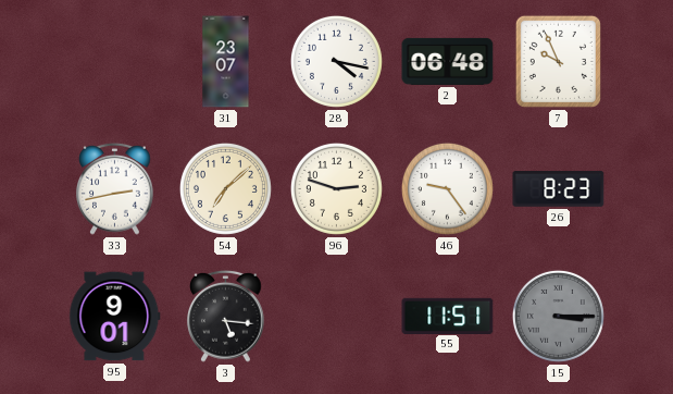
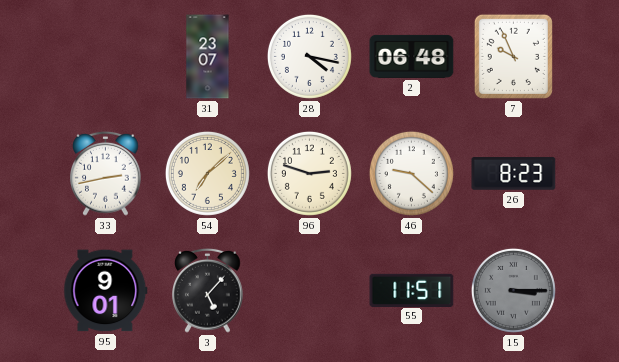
46: 9:24 -> 9:22 (411, 173)
3: 5:16 -> 5:07 (208, 290)
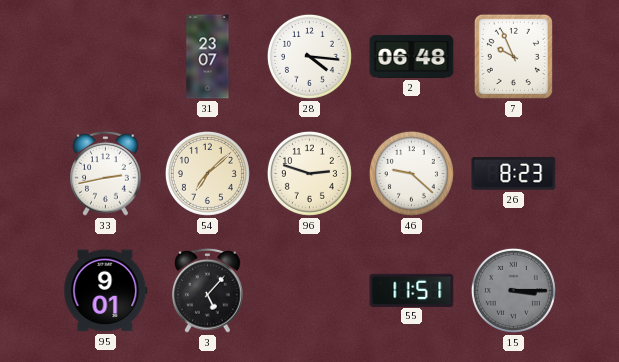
28: 4:17 -> 4:16 (309, 56)
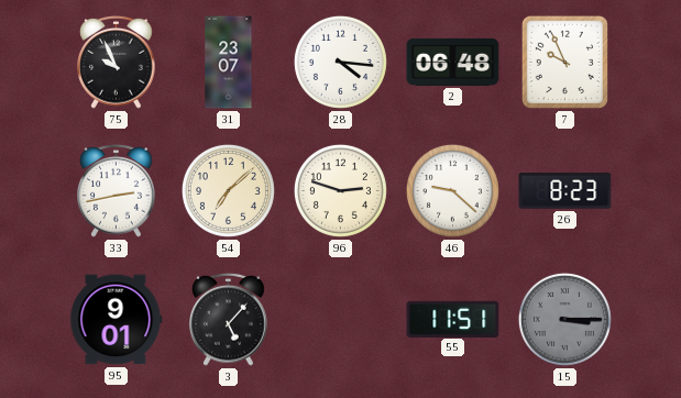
75: none -> 9:56 (117, 62)
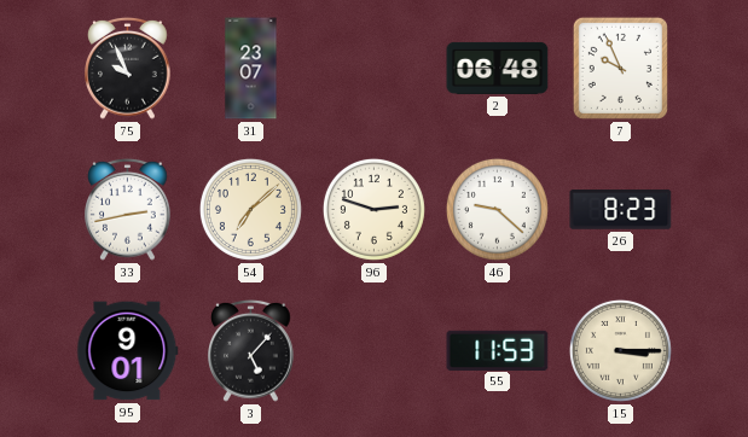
28: 4:16 -> none (340, 62)
55: 11:51 -> 11:53 (498, 350)
15 dial: grey -> cream (620, 350)
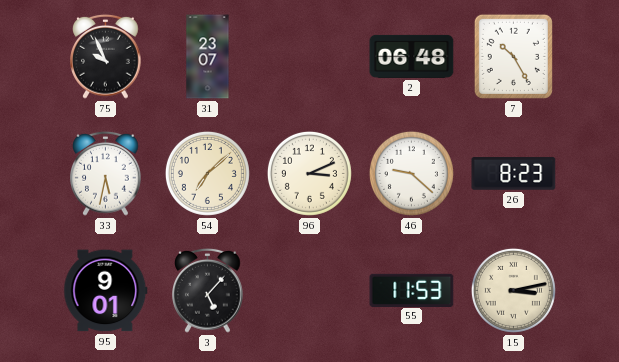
7: 9:56 -> 10:25 (513, 56)
33: 2:43 -> 5:32 (106, 173)
96: 2:48 -> 3:11 (309, 173)
15: 3:15 -> 3:13 (513, 290)
